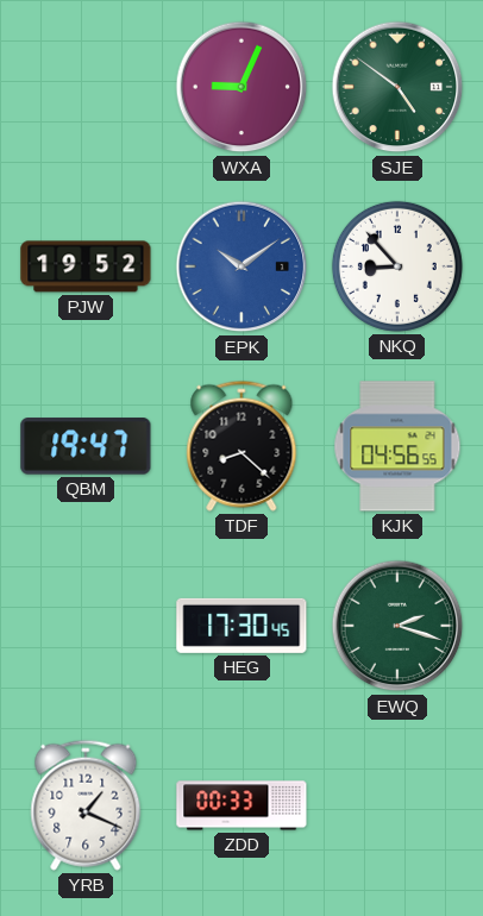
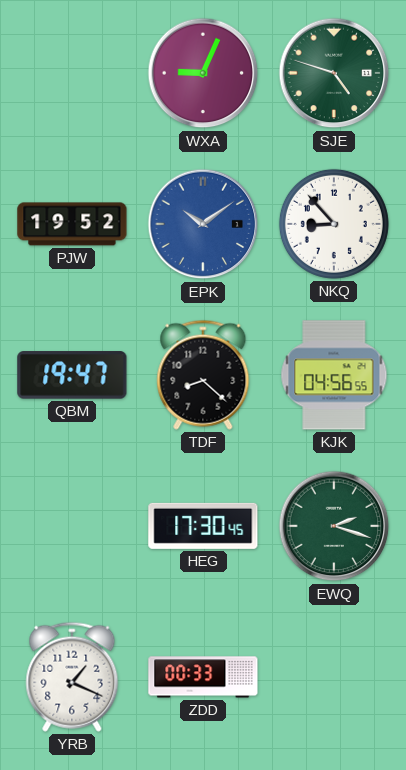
SJE: 4:51 -> 4:48 (334, 73)
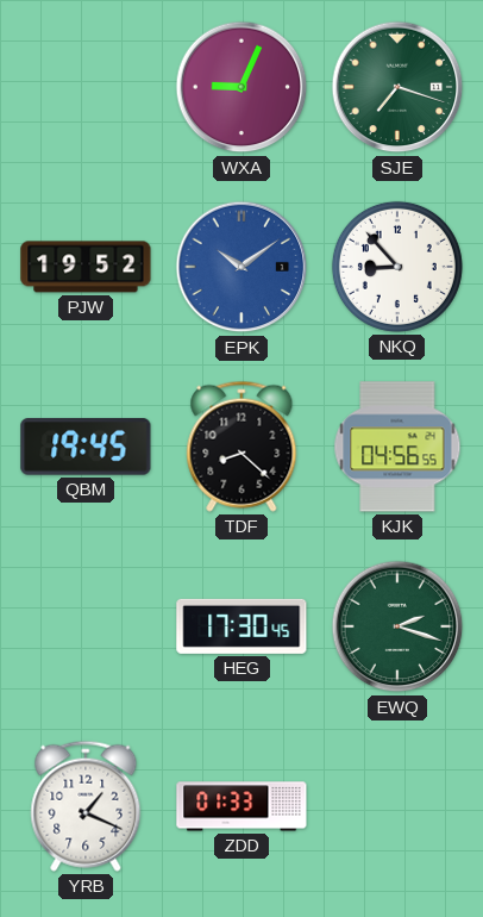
SJE: 4:48 -> 7:18 (397, 87)
QBM: 19:47 -> 19:45 (86, 447)
ZDD: 00:33 -> 01:33 (241, 806)
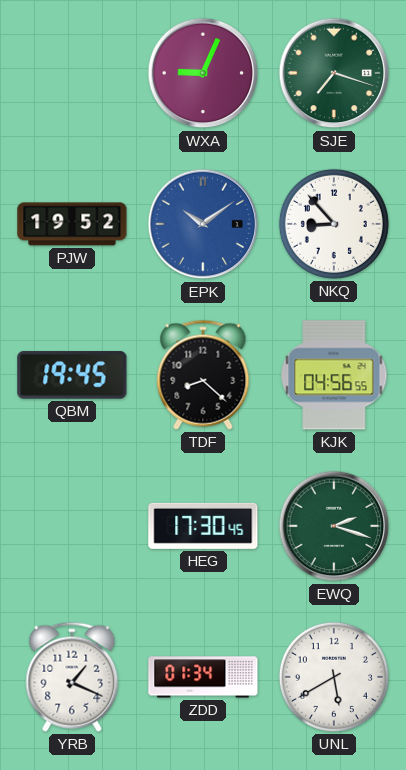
ZDD: 01:33 -> 01:34 (203, 677)
UNL: none -> 5:40 (334, 677)
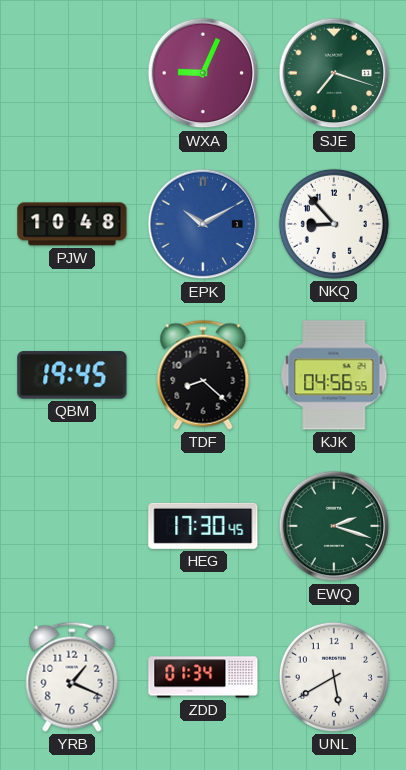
PJW: 19:52 -> 10:48 (72, 224)
EPK: 10:09 -> 10:10 (203, 224)
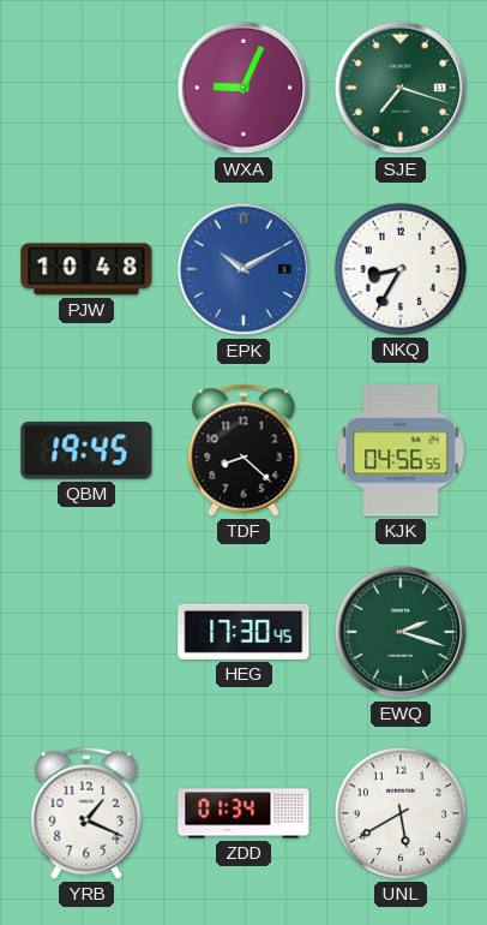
NKQ: 8:53 -> 8:35 (401, 269)
